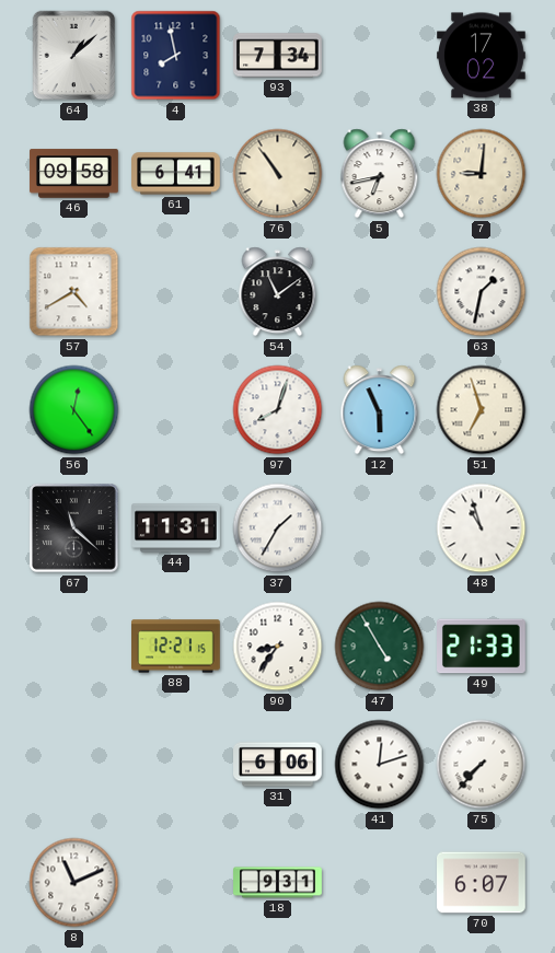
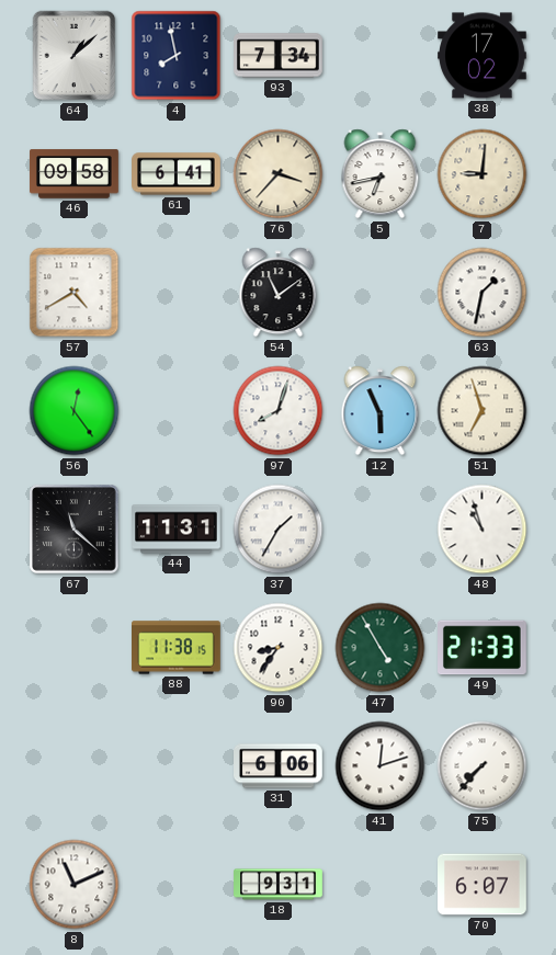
76: 10:54 -> 3:37 (279, 174)
88: 12:21 -> 11:38 (177, 648)
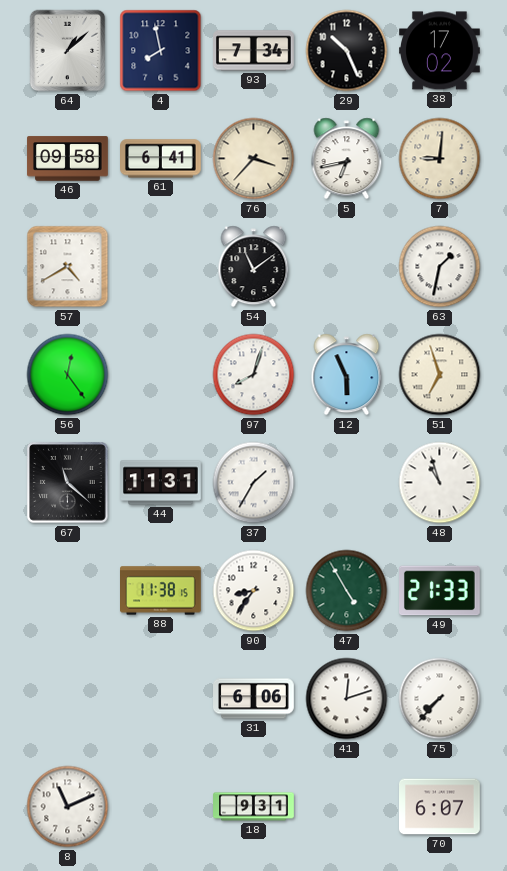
29: none -> 10:26 (347, 51)
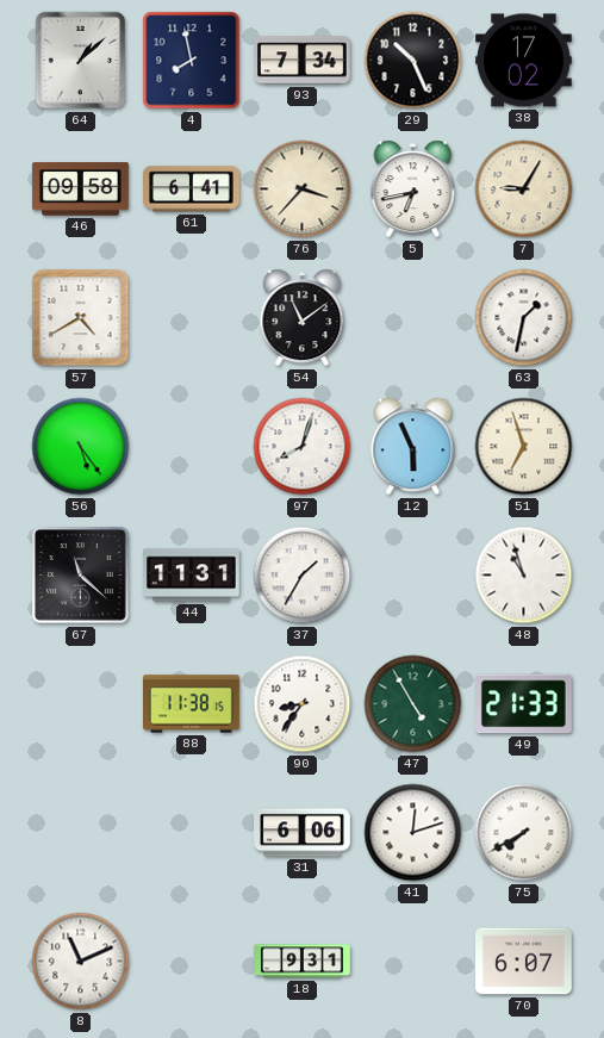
7: 9:01 -> 9:05 (524, 189)
56: 12:24 -> 5:24 (81, 447)
75: 7:37 -> 7:40 (524, 833)
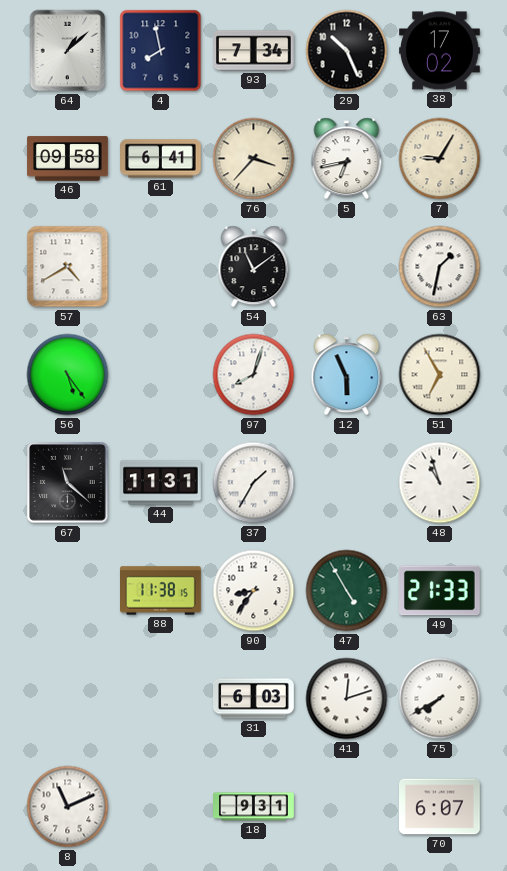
51: 6:57 -> 6:55 (440, 375)
31: 6:06 -> 6:03 (254, 699)
